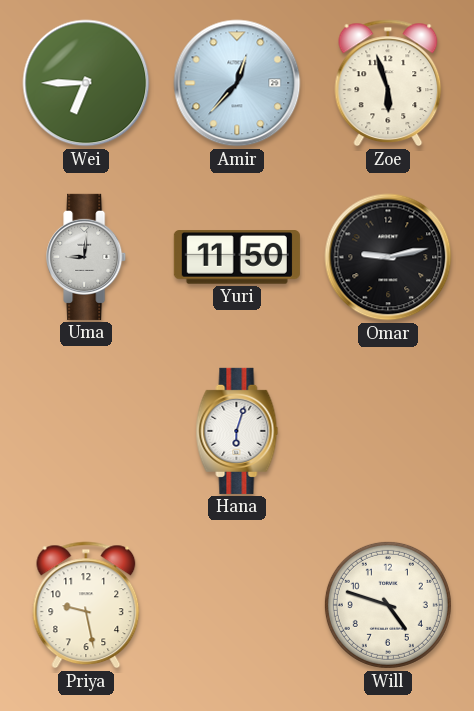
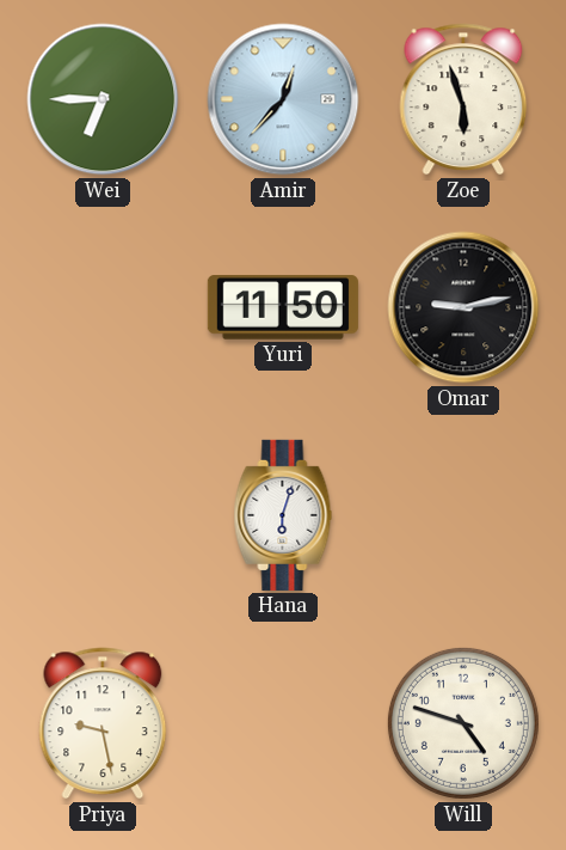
Uma: 9:01 -> none (87, 257)
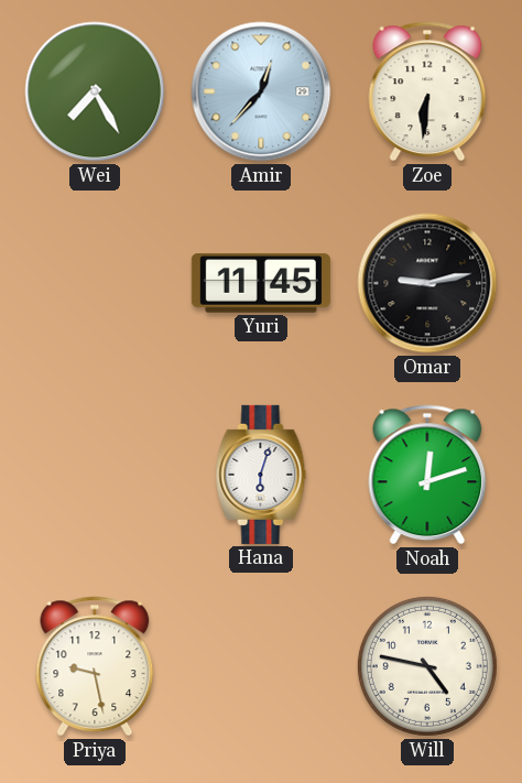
Wei: 6:45 -> 7:25 (95, 91)
Zoe: 5:57 -> 6:31 (427, 91)
Yuri: 11:50 -> 11:45 (261, 283)
Noah: none -> 12:12 (427, 475)
Will: 4:48 -> 4:47 (427, 666)
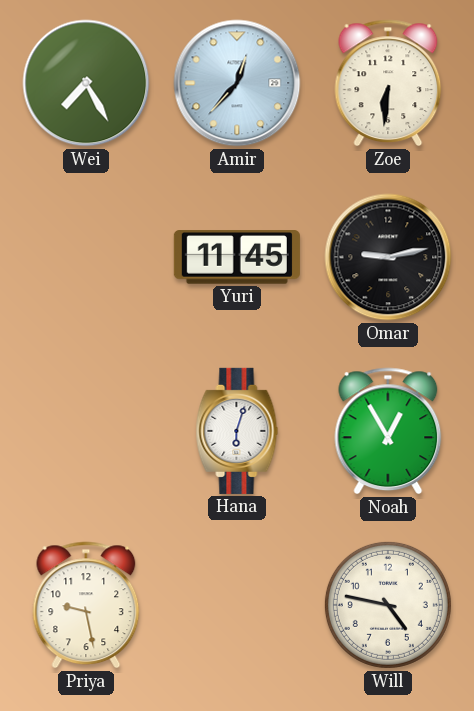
Noah: 12:12 -> 12:55 (388, 431)
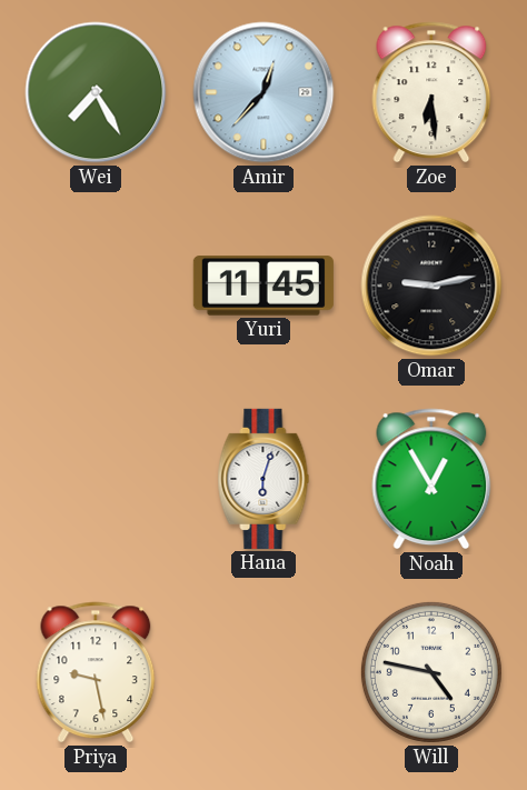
Zoe: 6:31 -> 6:29 (431, 92)
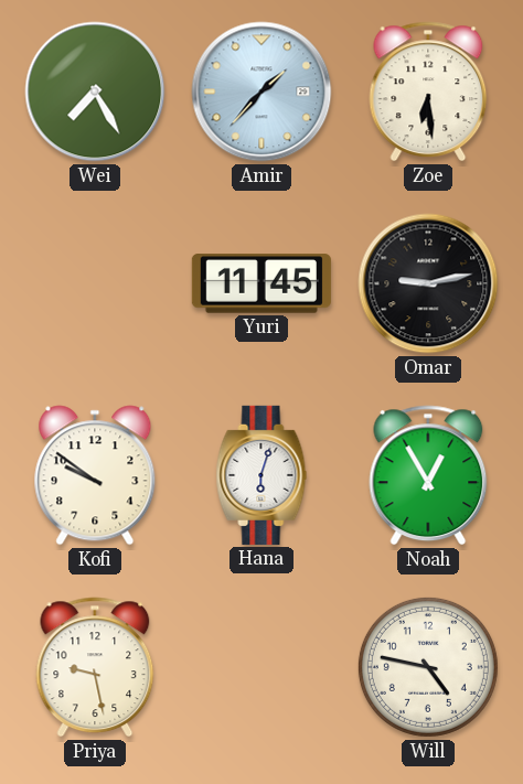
Amir: 12:37 -> 1:37 (261, 92)
Kofi: none -> 9:51 (95, 475)
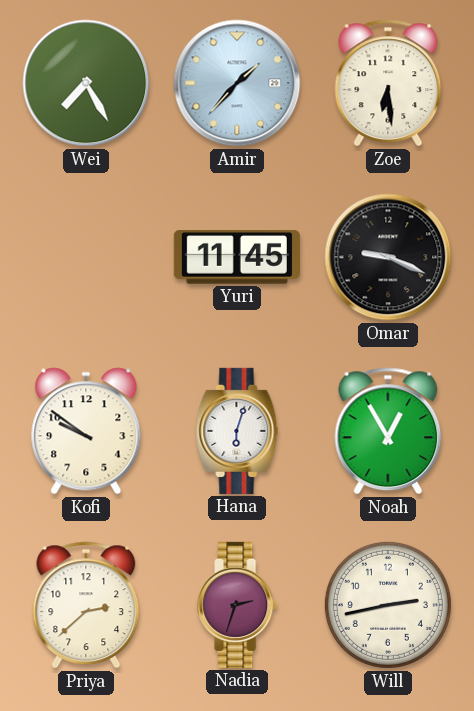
Omar: 9:13 -> 9:19 (388, 257)
Priya: 9:28 -> 2:38 (86, 605)
Nadia: none -> 2:33 (238, 605)
Will: 4:47 -> 2:43 (388, 605)
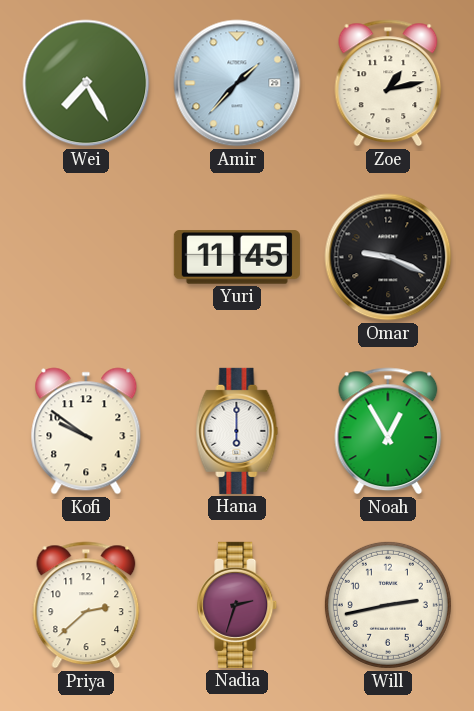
Zoe: 6:29 -> 1:13 (388, 83)
Hana: 6:03 -> 6:00 (237, 431)
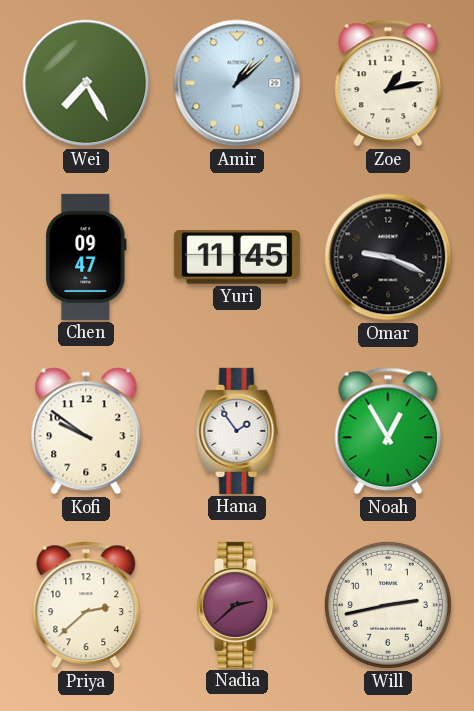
Amir: 1:37 -> 1:08 (237, 83)
Chen: none -> 09:47 (86, 257)
Hana: 6:00 -> 1:54 (237, 431)
Nadia: 2:33 -> 2:38 (238, 605)
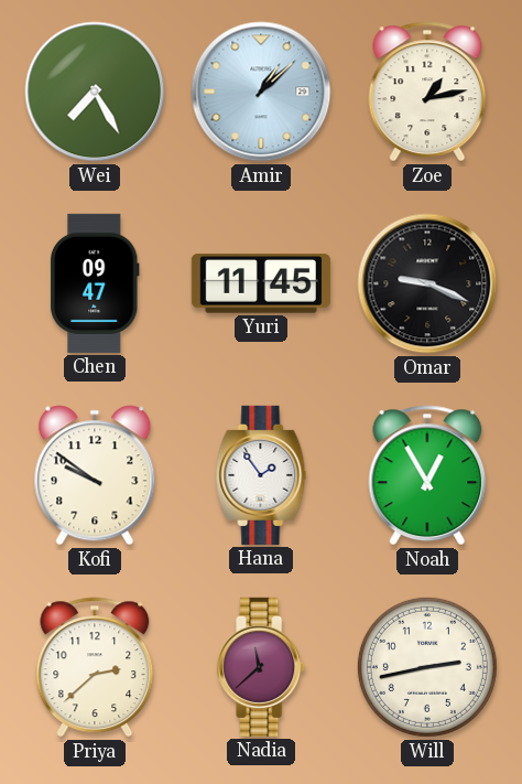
Nadia: 2:38 -> 11:38 (262, 667)
